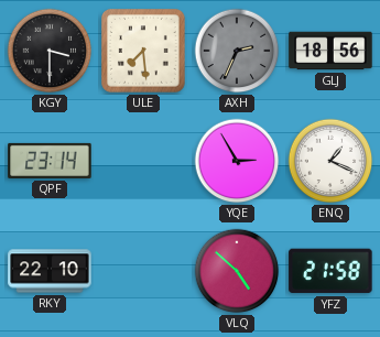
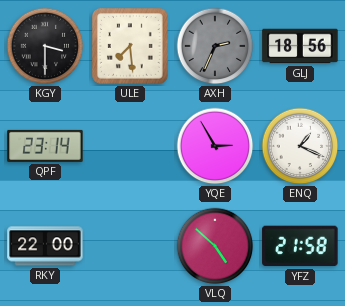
RKY: 22:10 -> 22:00 (45, 246)
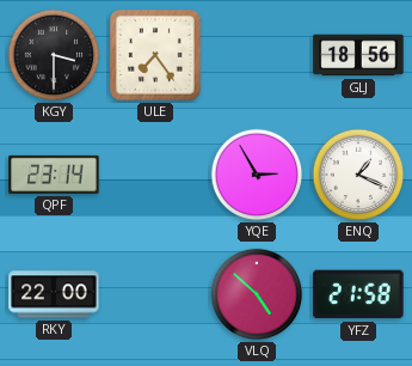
ULE: 7:29 -> 7:24 (156, 56)
AXH: 2:34 -> none (215, 46)
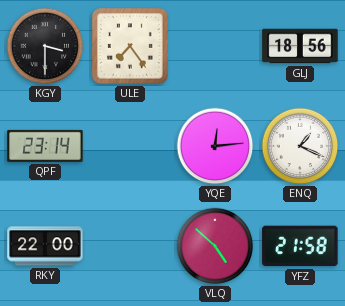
YQE: 2:55 -> 12:14 (215, 146)
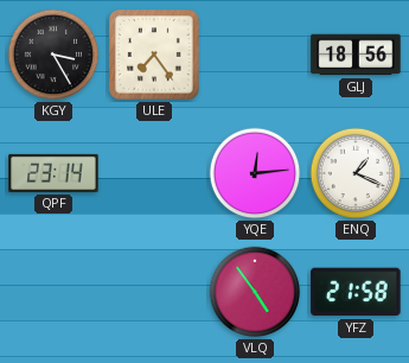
KGY: 3:30 -> 3:25 (53, 55)
RKY: 22:00 -> none (45, 246)
VLQ: 4:52 -> 4:54 (255, 292)
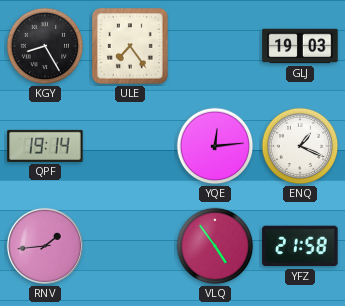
KGY: 3:25 -> 8:25 (45, 46)
GLJ: 18:56 -> 19:03 (300, 46)
QPF: 23:14 -> 19:14 (45, 146)
RNV: none -> 1:44 (45, 246)
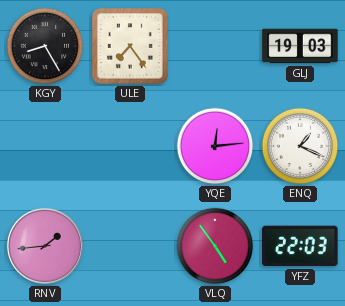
QPF: 19:14 -> none (45, 146)
YFZ: 21:58 -> 22:03 (300, 246)
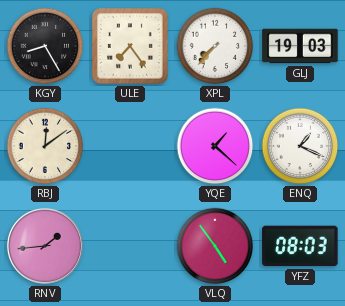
XPL: none -> 7:37 (215, 46)
RBJ: none -> 12:09 (45, 146)
YQE: 12:14 -> 1:22 (215, 146)
YFZ: 22:03 -> 08:03 (300, 246)
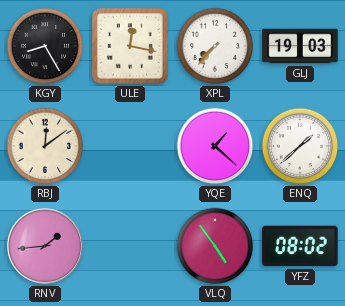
ULE: 7:24 -> 12:17 (131, 47)
ENQ: 1:19 -> 1:38 (300, 146)
YFZ: 08:03 -> 08:02 (300, 246)
